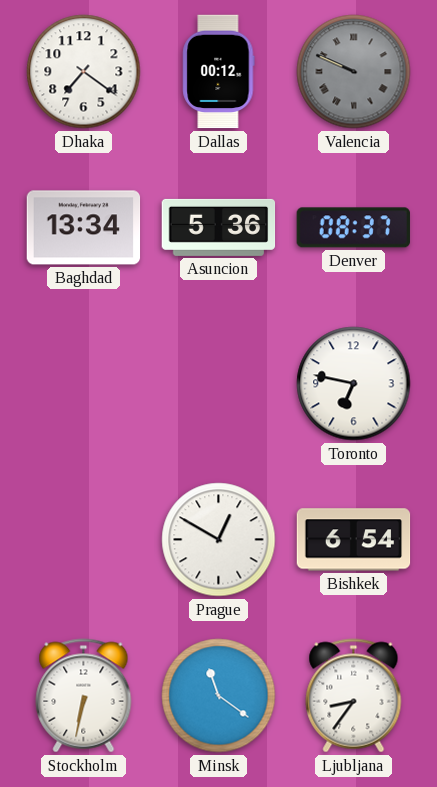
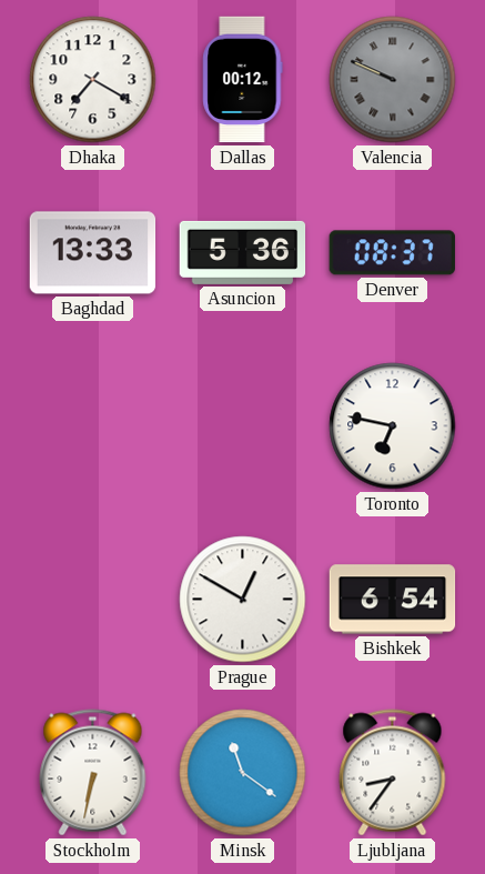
Dhaka: 7:21 -> 7:20 (93, 80)
Baghdad: 13:34 -> 13:33 (93, 253)
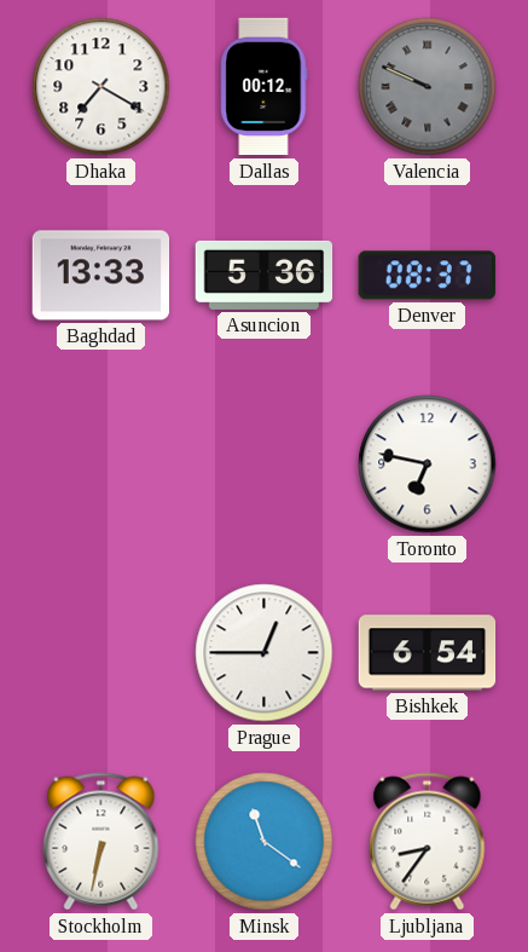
Prague: 12:50 -> 12:45 (265, 653)
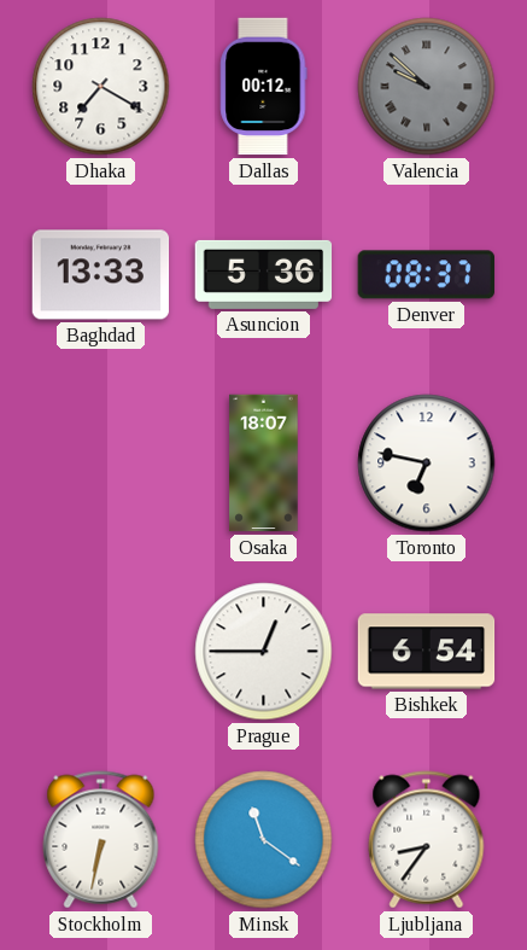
Valencia: 9:49 -> 9:52 (427, 87)
Osaka: none -> 18:07 (264, 464)
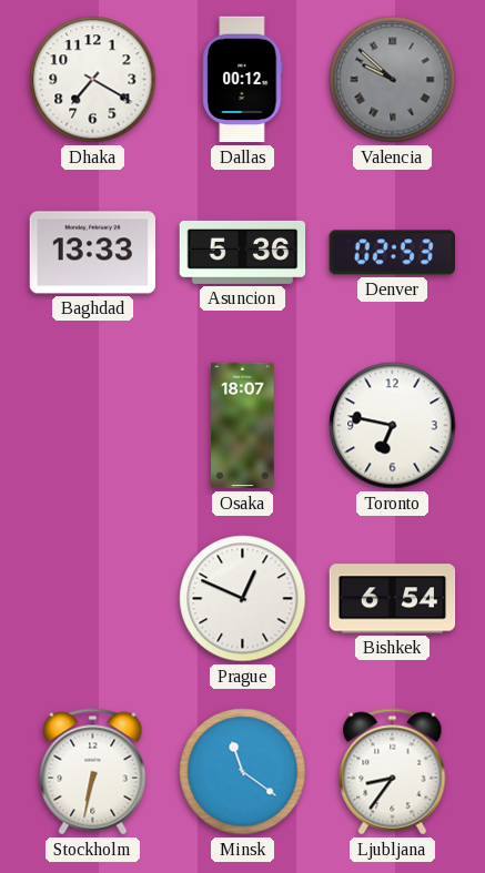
Denver: 08:37 -> 02:53 (392, 253)
Prague: 12:45 -> 12:49 (243, 599)
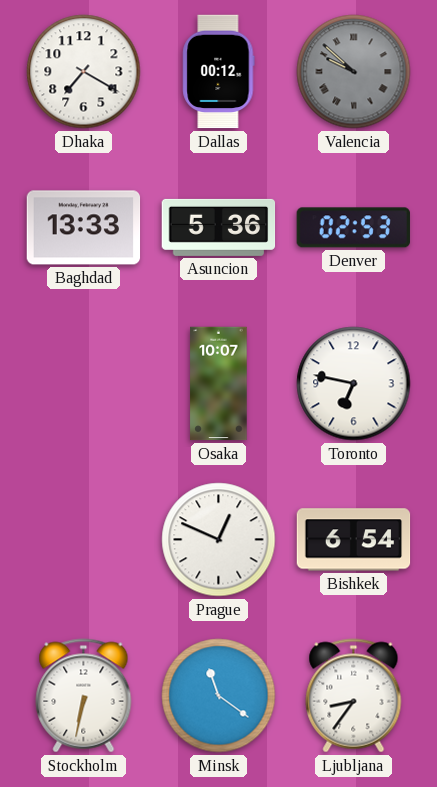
Osaka: 18:07 -> 10:07 (219, 384)
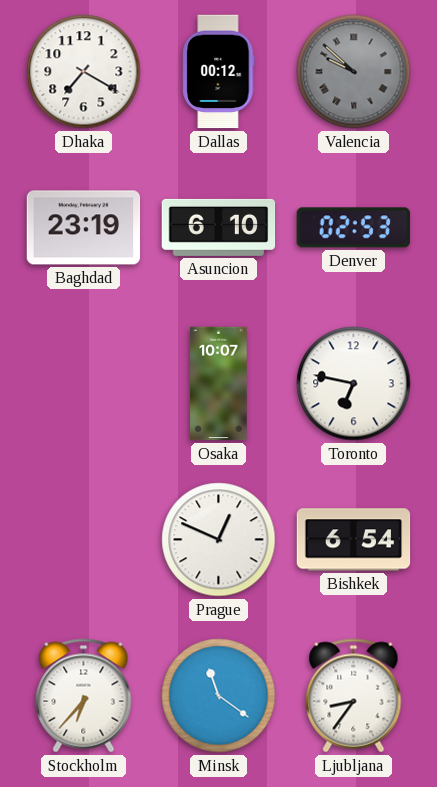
Baghdad: 13:33 -> 23:19 (84, 228)
Asuncion: 5:36 -> 6:10 (219, 227)
Stockholm: 6:32 -> 6:37 (84, 696)
